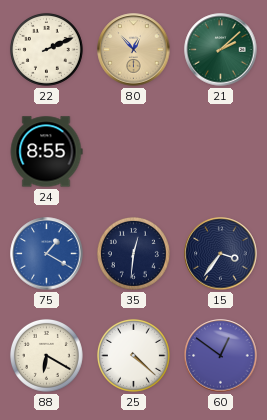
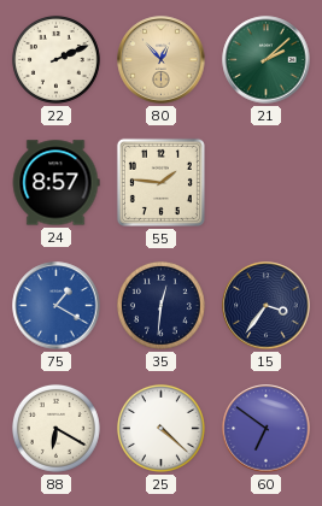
24: 8:55 -> 8:57 (55, 183)
55: none -> 1:46 (160, 182)
60: 12:51 -> 6:51 (267, 429)
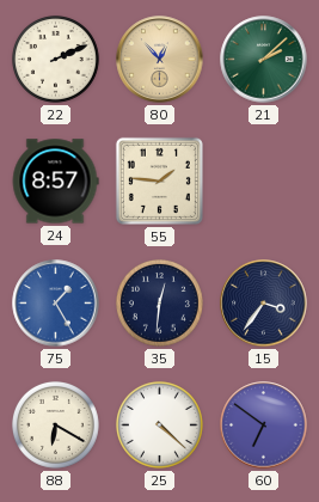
75: 1:20 -> 1:25 (56, 304)
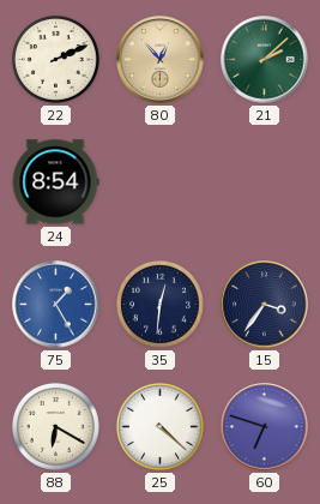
24: 8:57 -> 8:54 (55, 182)
55: 1:46 -> none (159, 180)
60: 6:51 -> 6:48 (265, 427)
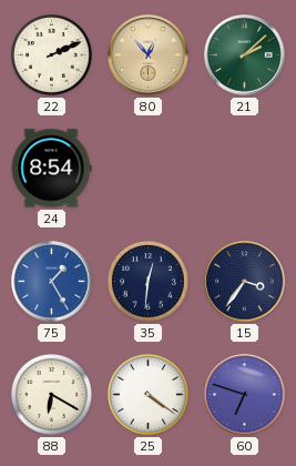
25: 4:22 -> 4:21 (147, 394)
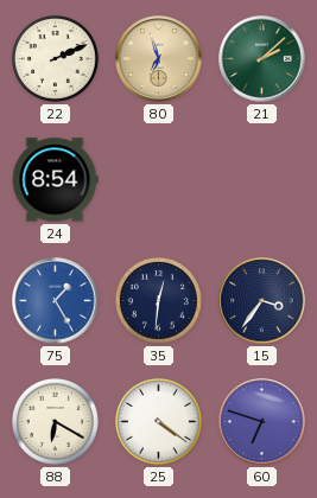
80: 12:53 -> 6:57 (159, 59)
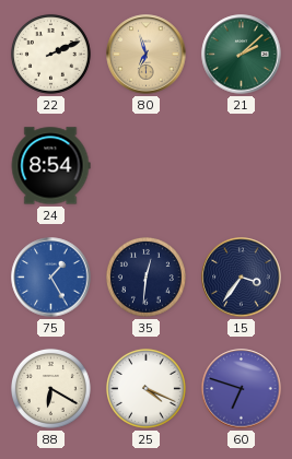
25: 4:21 -> 4:19 (145, 388)
